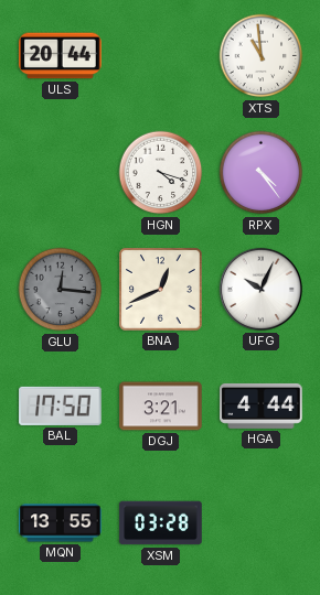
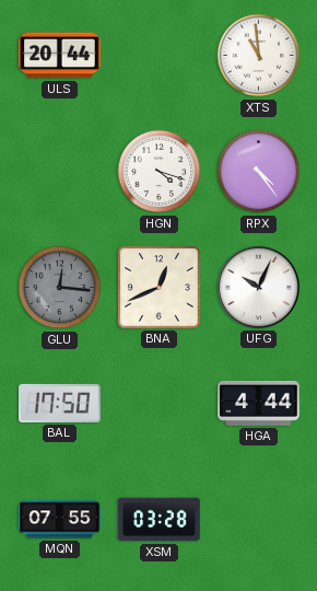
DGJ: 3:21 -> none (161, 407)
MQN: 13:55 -> 07:55 (60, 520)
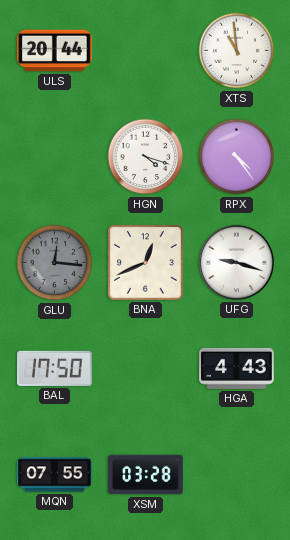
UFG: 10:04 -> 9:18 (236, 262)
HGA: 4:44 -> 4:43 (237, 368)
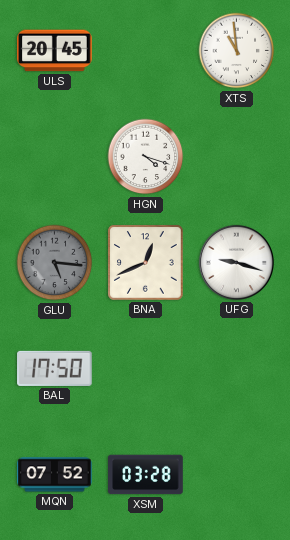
ULS: 20:44 -> 20:45 (55, 51)
RPX: 4:24 -> none (237, 157)
GLU: 12:16 -> 5:16 (55, 263)
HGA: 4:43 -> none (237, 368)
MQN: 07:55 -> 07:52 (55, 475)
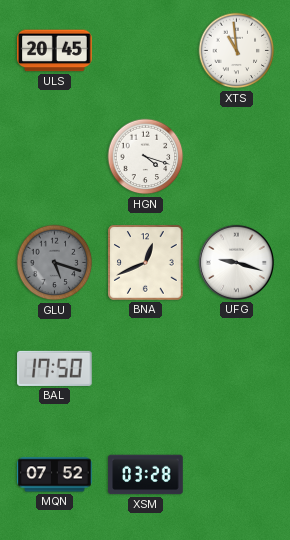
GLU: 5:16 -> 5:18 (55, 263)
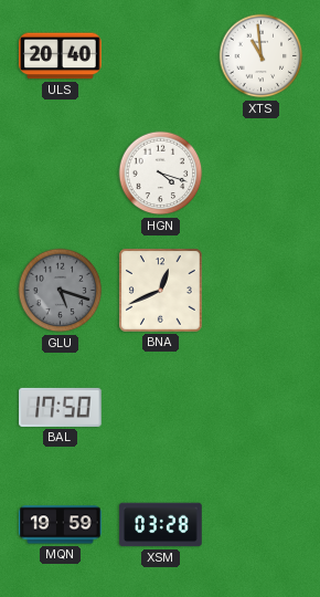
ULS: 20:45 -> 20:40 (61, 56)
UFG: 9:18 -> none (236, 262)
MQN: 07:52 -> 19:59 (61, 525)
